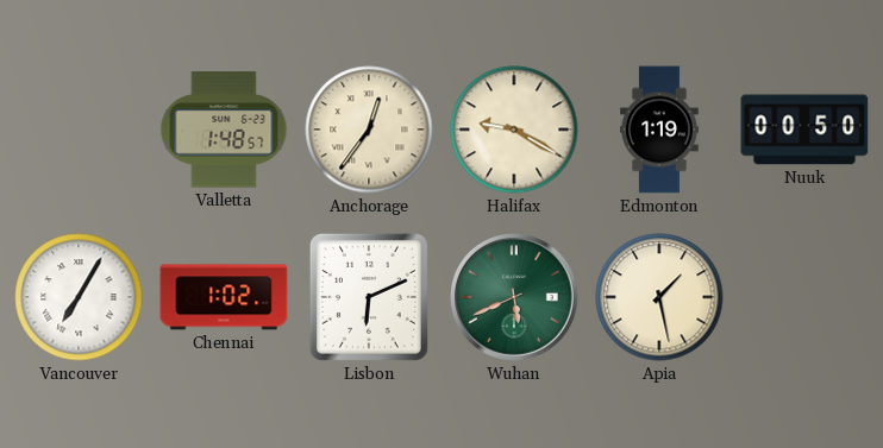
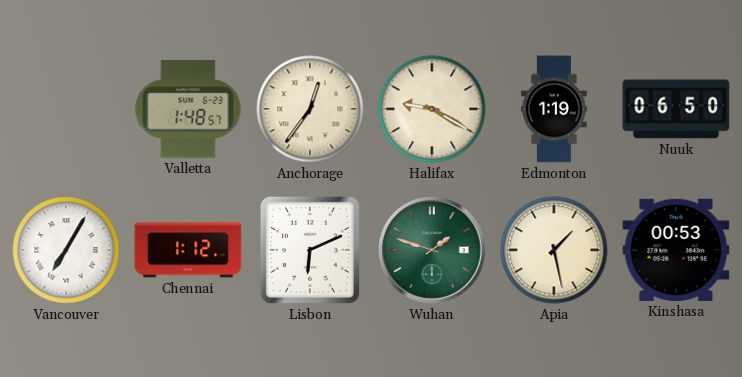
Nuuk: 00:50 -> 06:50 (676, 109)
Chennai: 1:02 -> 1:12 (188, 250)
Wuhan: 5:41 -> 1:48 (432, 250)
Kinshasa: none -> 00:53 (676, 250)
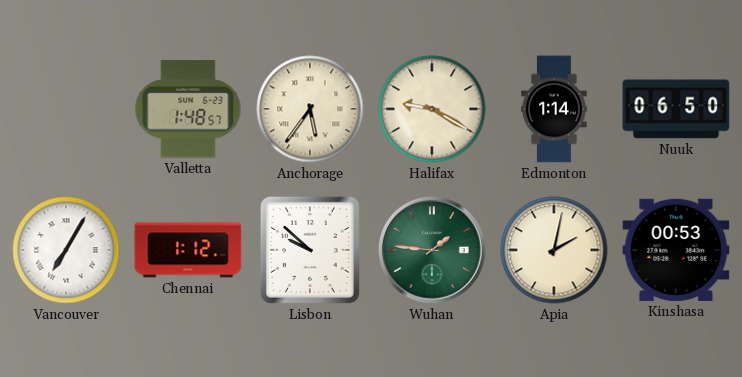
Anchorage: 12:36 -> 5:36 (310, 109)
Edmonton: 1:19 -> 1:14 (554, 109)
Lisbon: 6:11 -> 9:52 (310, 250)
Wuhan: 1:48 -> 1:46 (432, 250)
Apia: 1:28 -> 2:02 (554, 250)
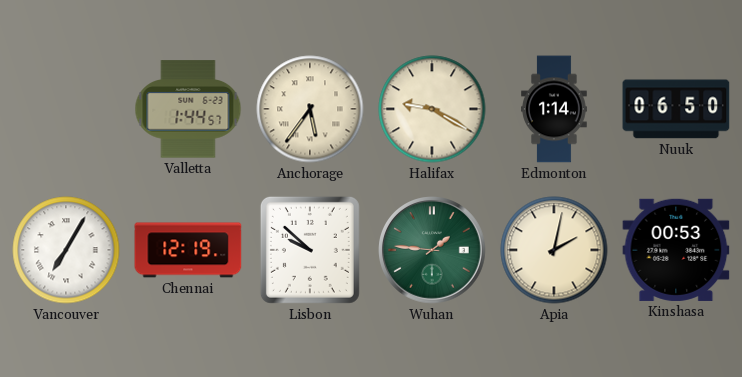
Valletta: 1:48 -> 1:44 (188, 109)
Chennai: 1:12 -> 12:19 (188, 250)
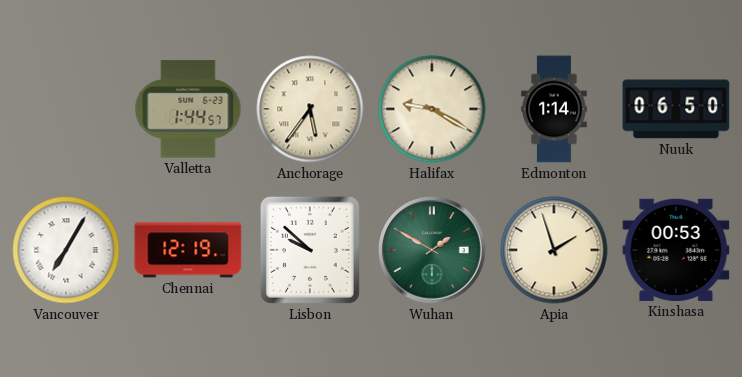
Wuhan: 1:46 -> 1:50 (432, 250)
Apia: 2:02 -> 1:57 (554, 250)
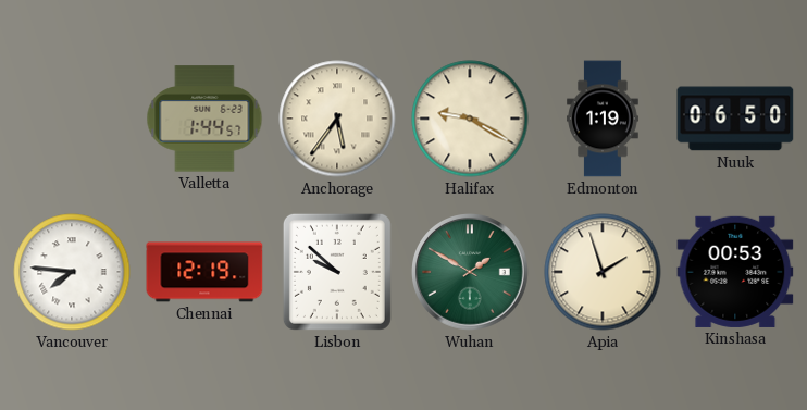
Edmonton: 1:14 -> 1:19 (603, 119)
Vancouver: 7:05 -> 7:46 (72, 272)
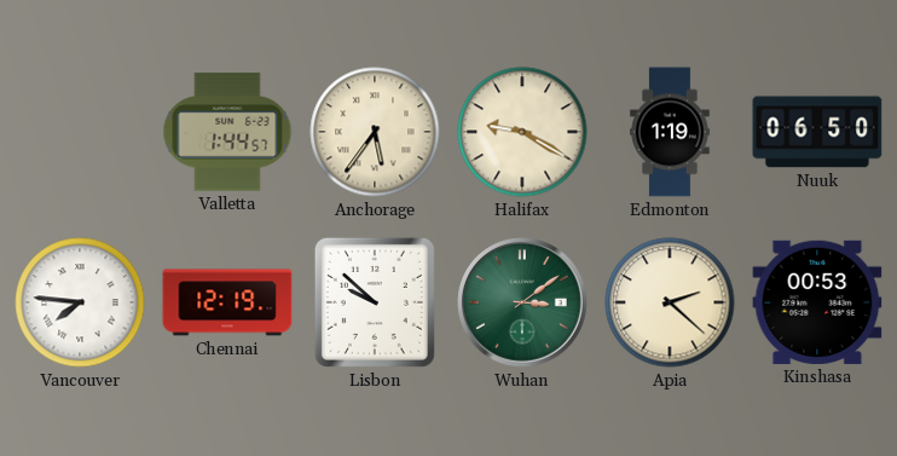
Wuhan: 1:50 -> 3:09 (522, 302)
Apia: 1:57 -> 2:22 (670, 302)
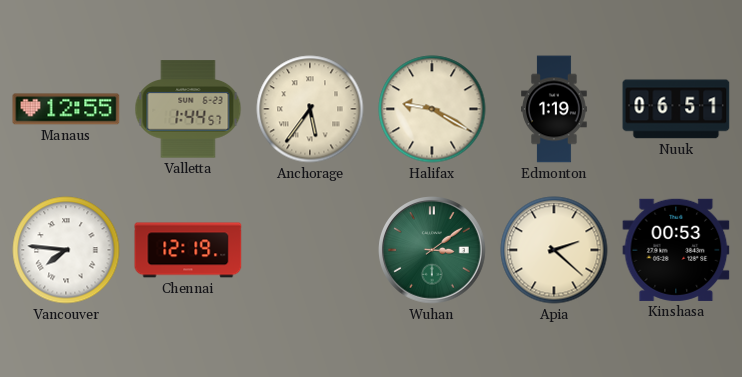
Manaus: none -> 12:55 (66, 109)
Nuuk: 06:50 -> 06:51 (676, 109)
Lisbon: 9:52 -> none (375, 302)
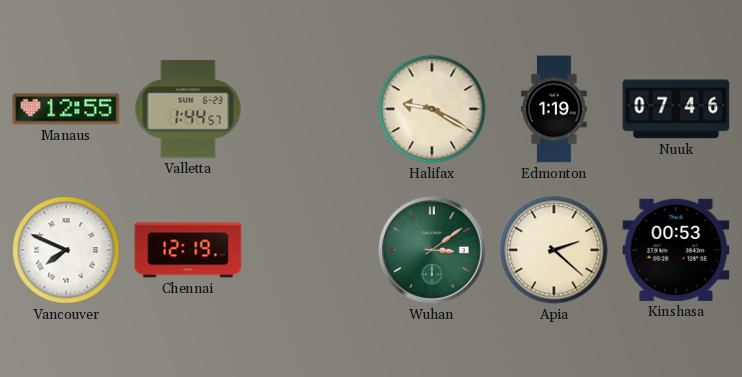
Anchorage: 5:36 -> none (310, 109)
Nuuk: 06:51 -> 07:46 (676, 109)
Vancouver: 7:46 -> 7:49 (66, 250)
